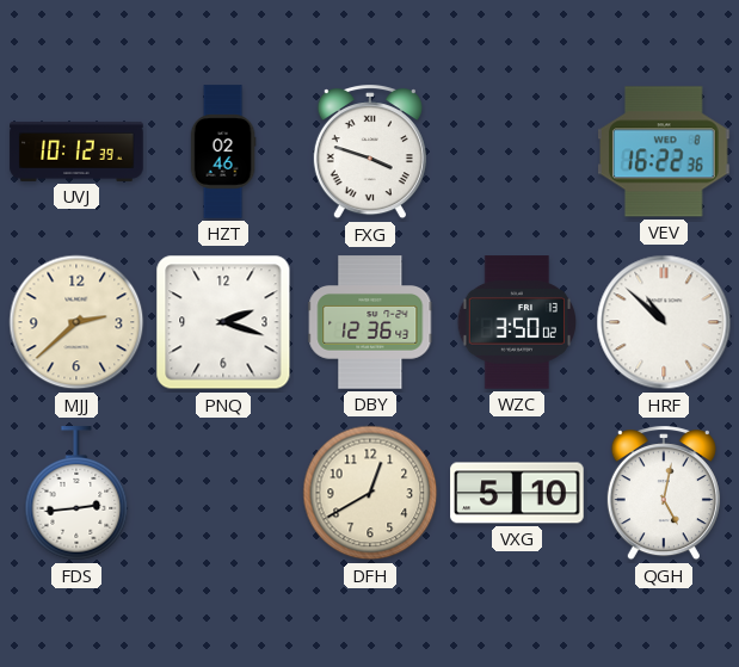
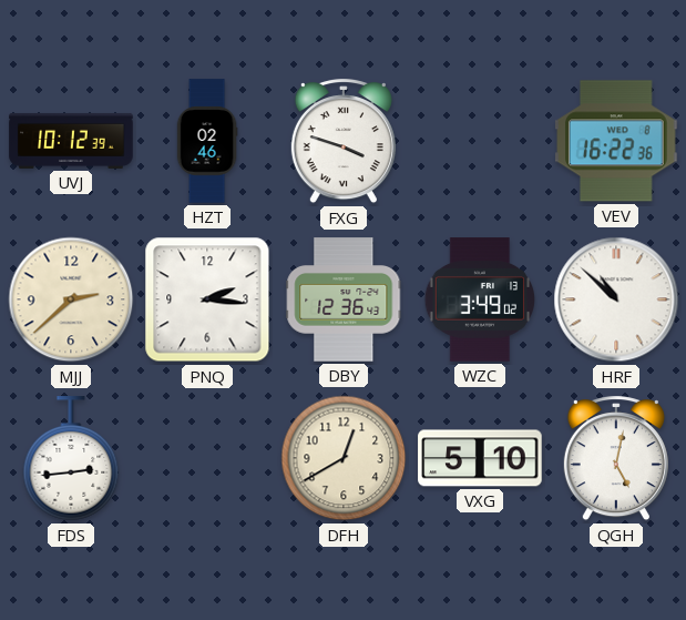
PNQ: 2:18 -> 2:16 (207, 299)
WZC: 3:50 -> 3:49 (479, 299)
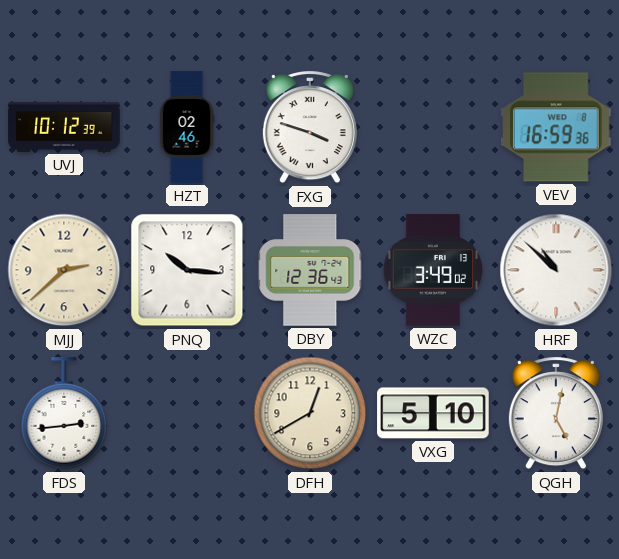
VEV: 16:22 -> 16:59 (556, 127)
PNQ: 2:16 -> 10:16 (187, 270)
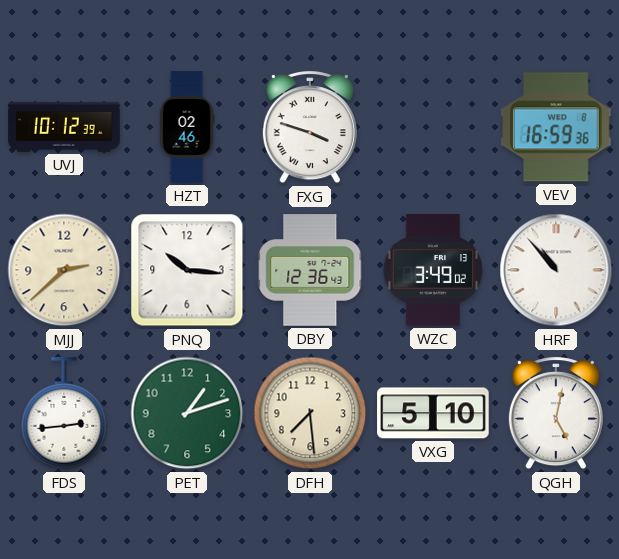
HRF: 10:52 -> 10:53 (556, 270)
PET: none -> 1:12 (187, 413)
DFH: 12:40 -> 7:29 (310, 413)
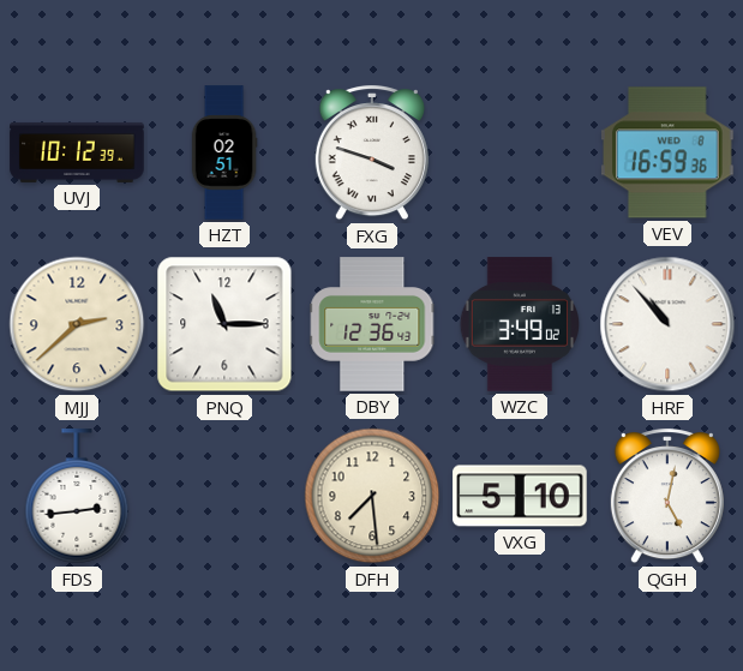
HZT: 02:46 -> 02:51 (224, 152)
PNQ: 10:16 -> 11:15 (224, 324)
PET: 1:12 -> none (187, 413)
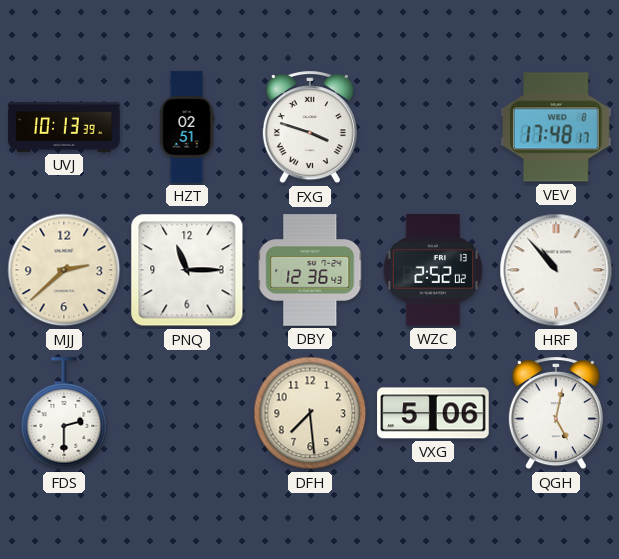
UVJ: 10:12 -> 10:13 (64, 127)
VEV: 16:59 -> 17:48 (556, 127)
WZC: 3:49 -> 2:52 (432, 270)
FDS: 2:44 -> 2:30 (64, 414)
VXG: 5:10 -> 5:06 (433, 413)
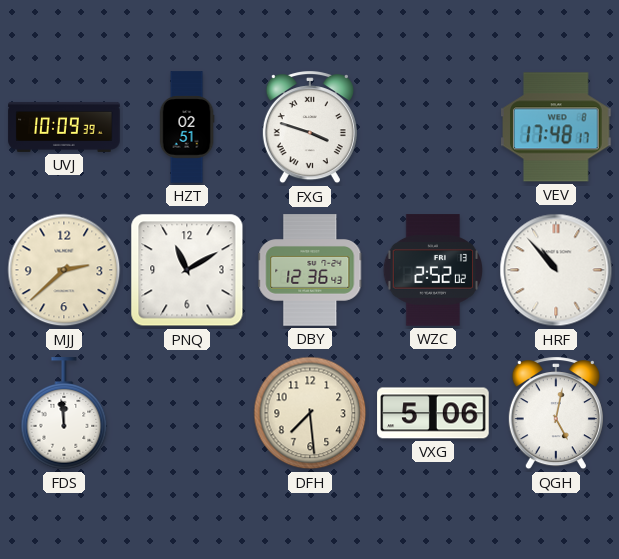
UVJ: 10:13 -> 10:09 (64, 127)
PNQ: 11:15 -> 11:10 (187, 270)
FDS: 2:30 -> 11:59 (64, 414)
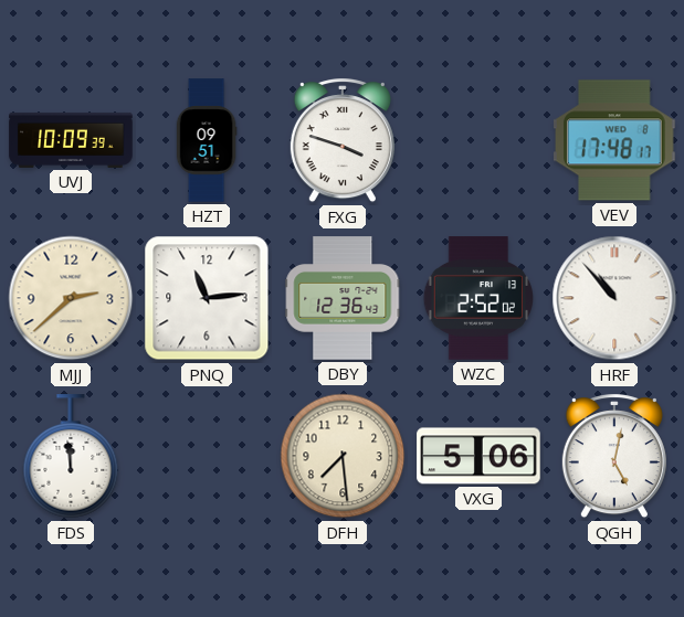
HZT: 02:51 -> 09:51 (207, 140)
PNQ: 11:10 -> 11:14 (207, 298)
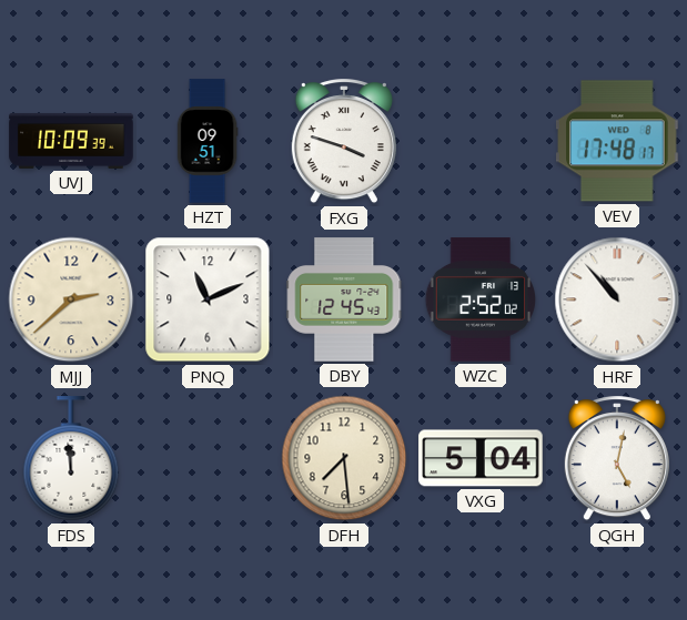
PNQ: 11:14 -> 11:11 (208, 299)
DBY: 12:36 -> 12:45 (344, 299)
VXG: 5:06 -> 5:04 (481, 458)
